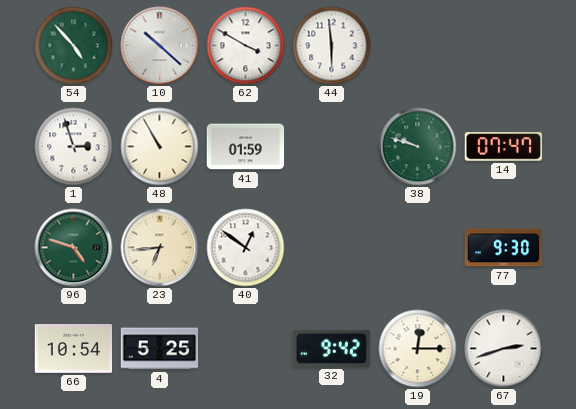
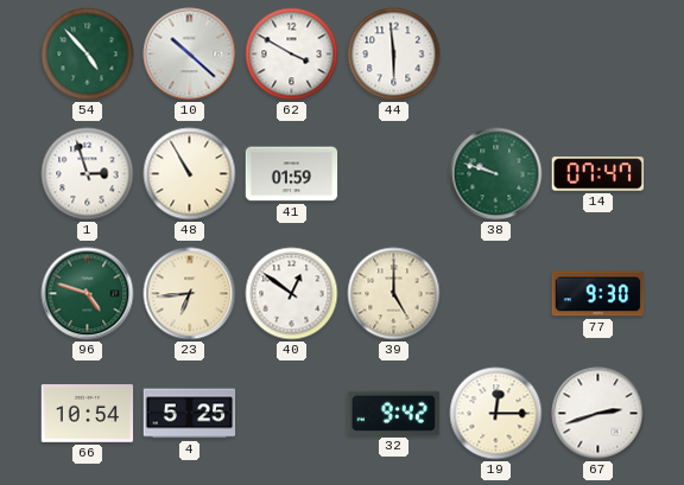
39: none -> 5:00 (394, 294)
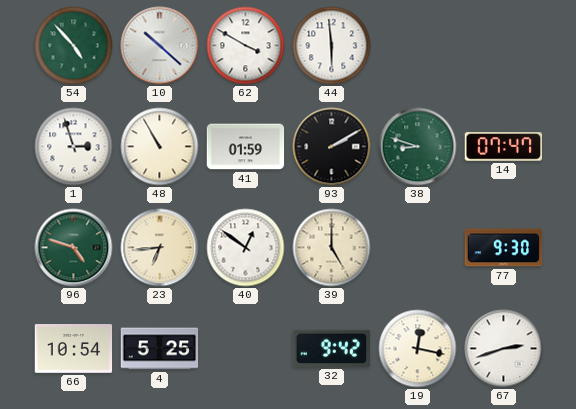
93: none -> 2:10 (332, 147)
38: 9:48 -> 8:48 (418, 147)
19: 12:15 -> 12:17 (418, 349)
